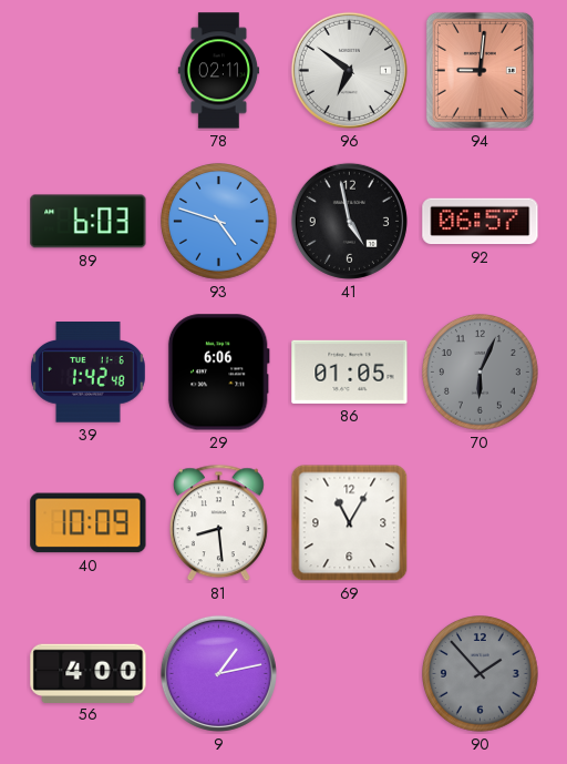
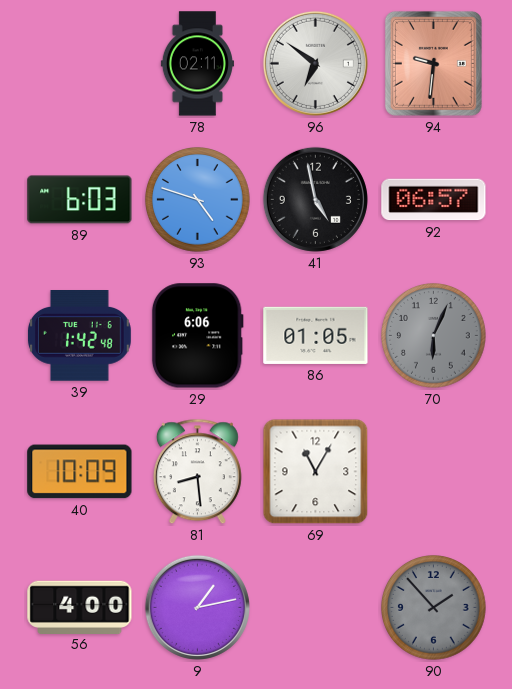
94: 9:01 -> 9:31 (433, 63)
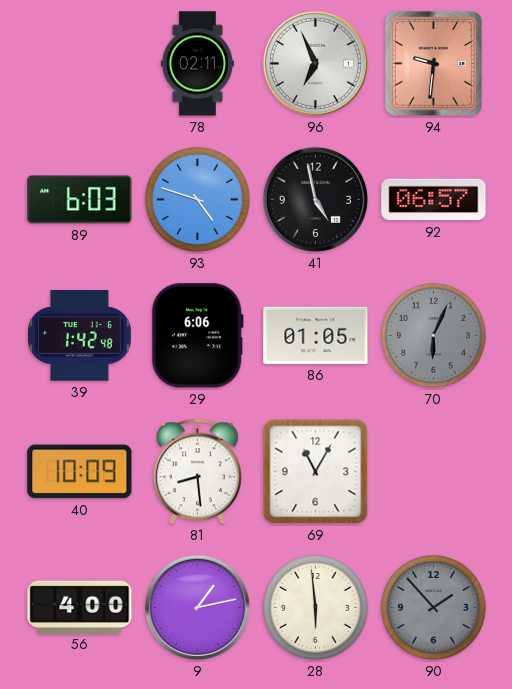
96: 6:51 -> 6:56 (315, 63)
28: none -> 5:59 (316, 608)
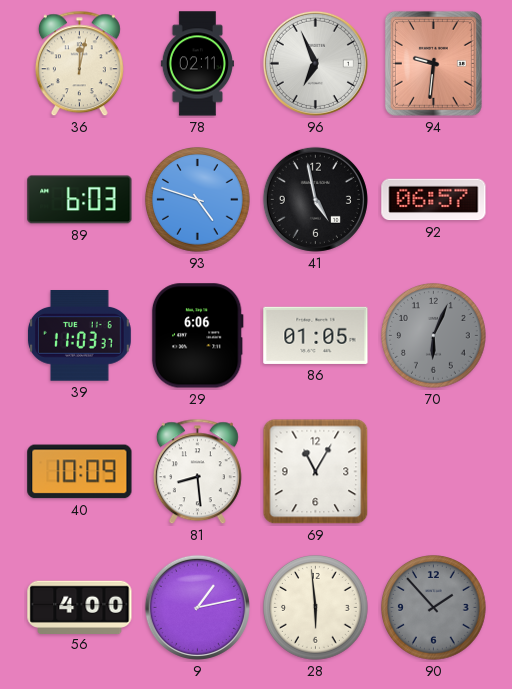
36: none -> 12:02 (79, 64)
39: 1:42 -> 11:03 (79, 336)
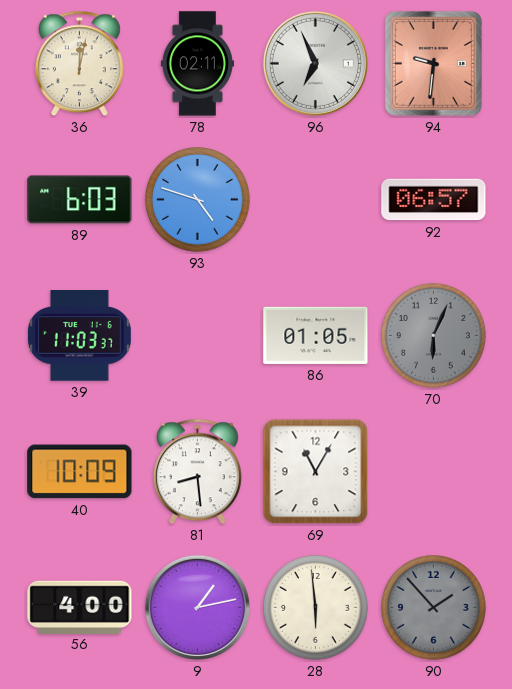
41: 4:58 -> none (315, 199)
29: 6:06 -> none (197, 336)
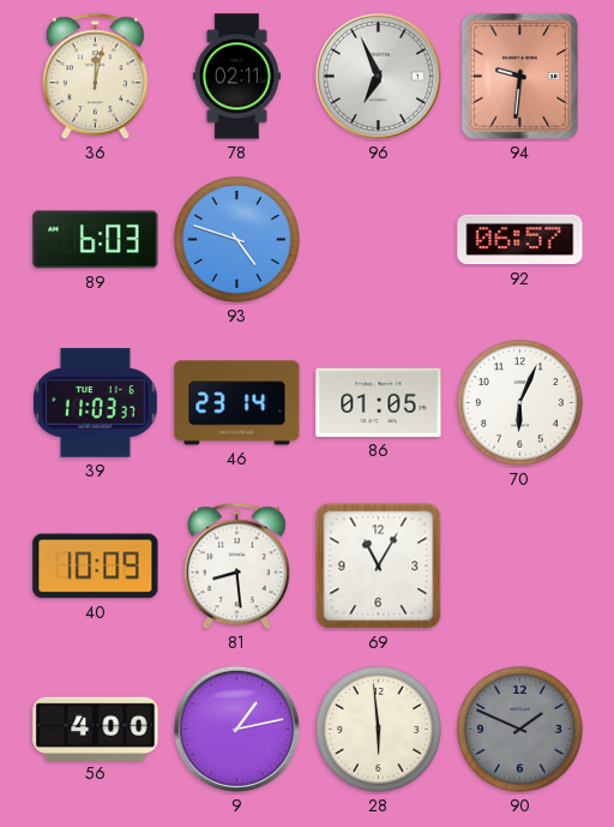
46: none -> 23:14 (237, 403)
70 dial: grey -> white (520, 403)
90: 1:53 -> 1:49 (520, 730)
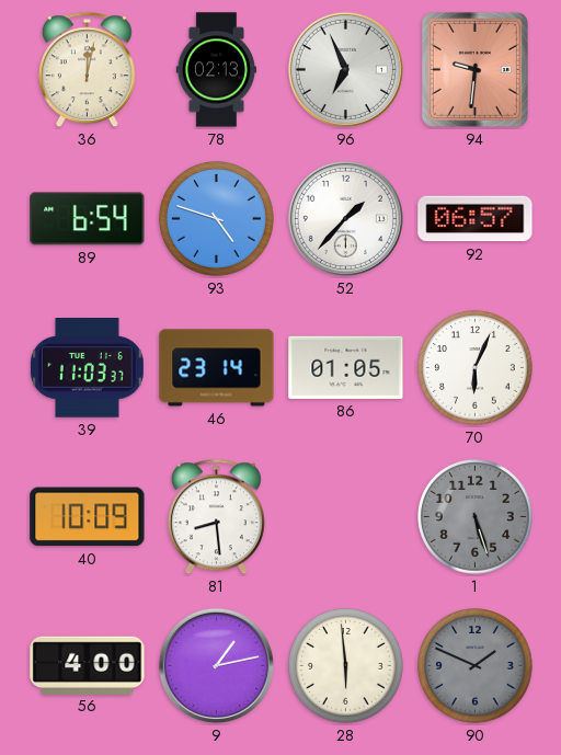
78: 02:11 -> 02:13 (216, 70)
89: 6:03 -> 6:54 (88, 219)
52: none -> 1:37 (345, 218)
69: 11:05 -> none (379, 567)
1: none -> 5:27 (476, 517)
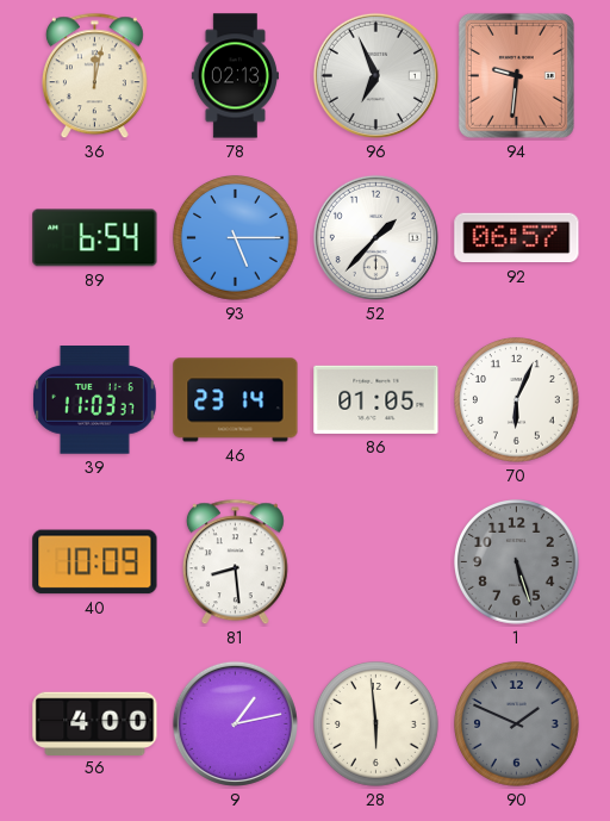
93: 4:48 -> 5:15 (236, 238)
